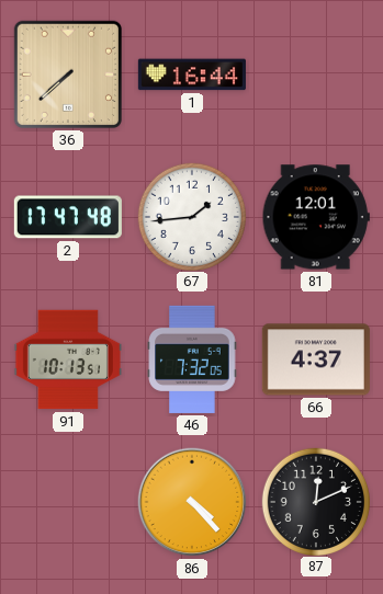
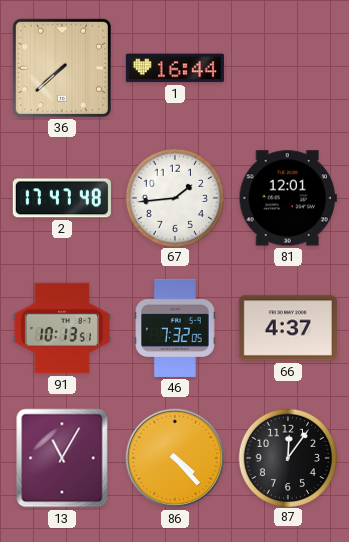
13: none -> 11:05 (62, 458)
87: 12:11 -> 12:06 (287, 457)
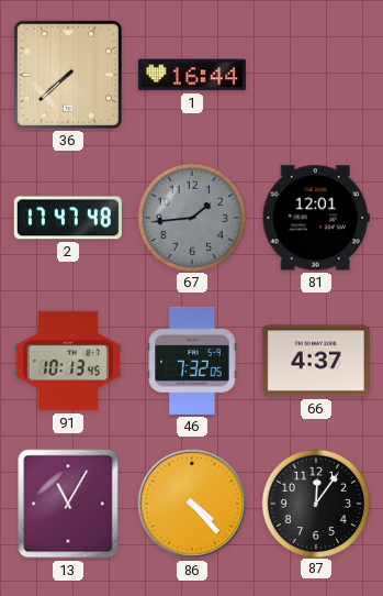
67 dial: white -> grey (191, 217)
91: 10:13:51 -> 10:13:45 (68, 361)
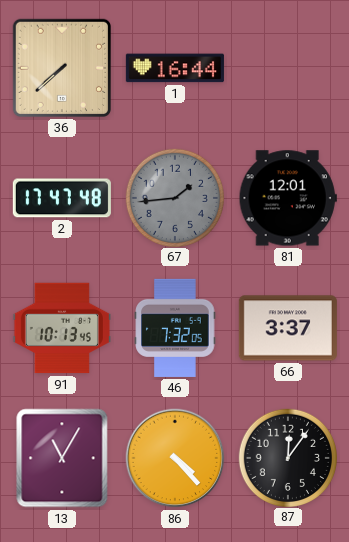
66: 4:37 -> 3:37 (288, 328)
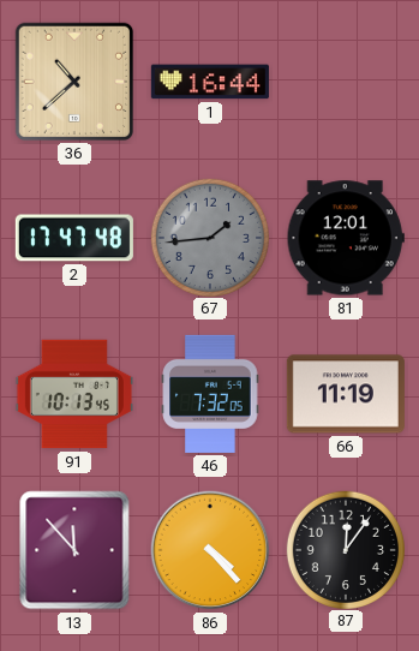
36: 7:38 -> 10:38 (74, 82)
66: 3:37 -> 11:19 (346, 394)
13: 11:05 -> 11:53 (74, 550)
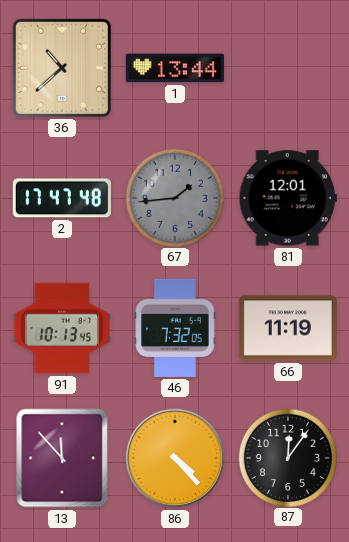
1: 16:44 -> 13:44 (175, 68)
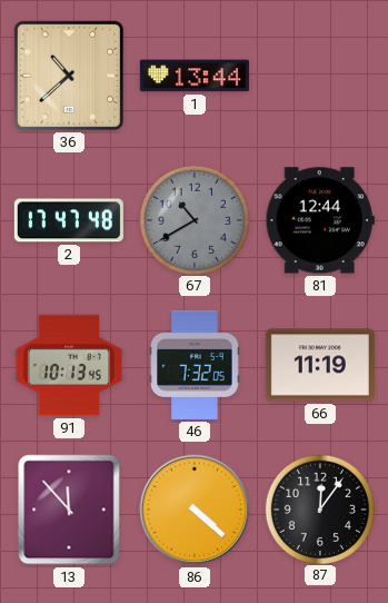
67: 1:44 -> 10:40 (193, 219)
81: 12:01 -> 12:44 (320, 220)
86: 4:23 -> 4:22 (195, 510)
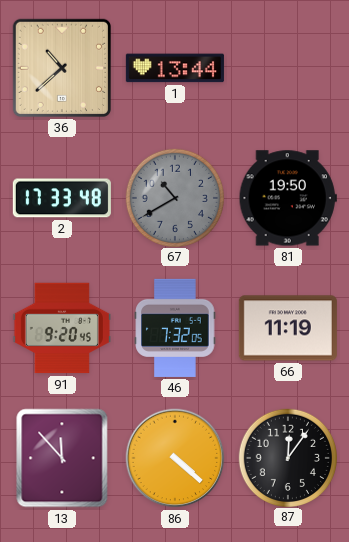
2: 17:47 -> 17:33 (62, 198)
81: 12:44 -> 19:50 (288, 198)
91: 10:13 -> 9:20 (62, 328)
